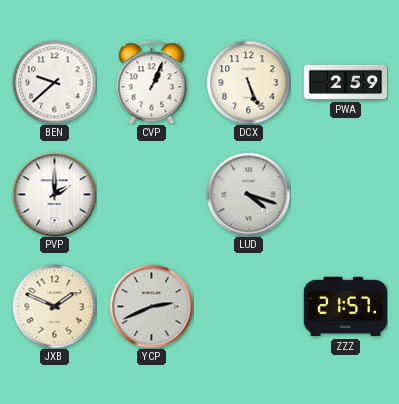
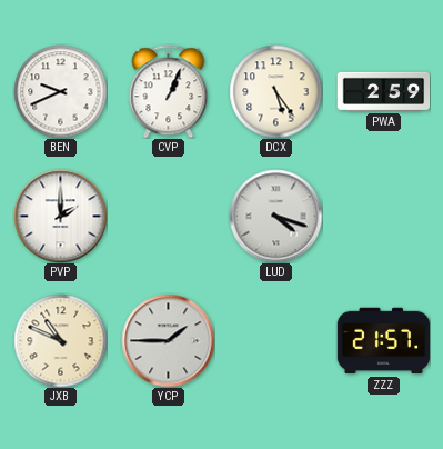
BEN: 9:38 -> 9:41 (60, 91)
DCX: 5:26 -> 5:24 (275, 91)
JXB: 1:49 -> 10:49 (60, 340)
YCP: 2:41 -> 1:45 (168, 340)
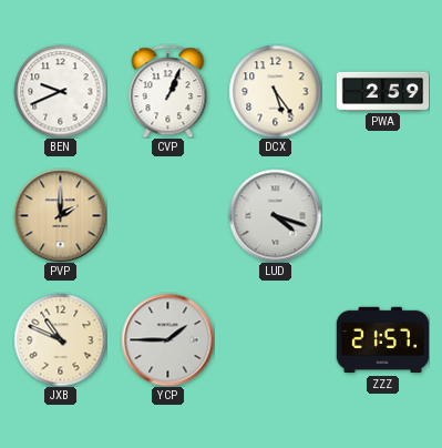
PVP dial: white -> champagne (60, 215)
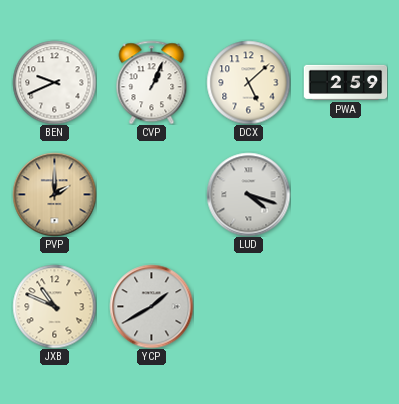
DCX: 5:24 -> 5:08 (248, 82)
YCP: 1:45 -> 1:40 (151, 306)
ZZZ: 21:57 -> none (382, 340)
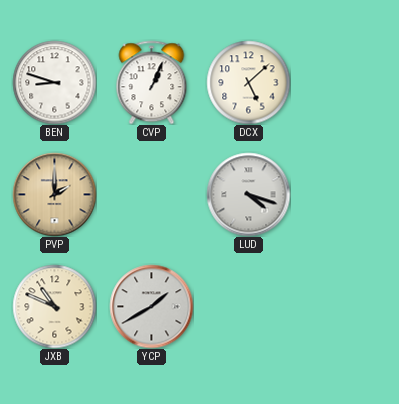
BEN: 9:41 -> 8:48 (54, 82)
PWA: 2:59 -> none (345, 82)
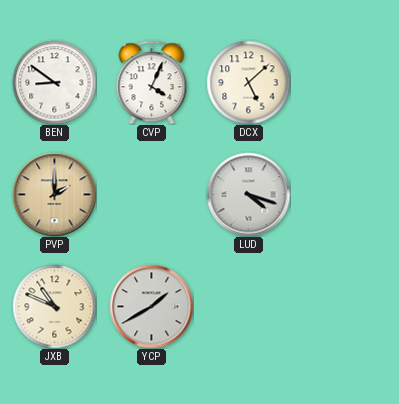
BEN: 8:48 -> 8:51 (54, 82)
CVP: 1:04 -> 4:04 (152, 82)
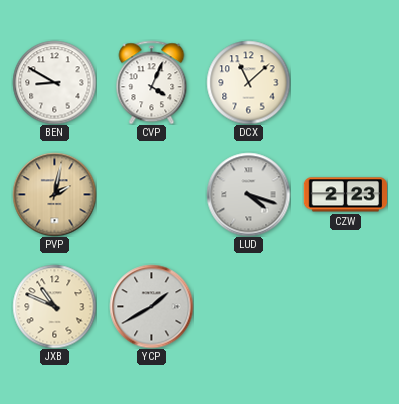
BEN: 8:51 -> 8:50 (54, 82)
DCX: 5:08 -> 11:08 (248, 82)
PVP: 2:00 -> 2:02 (54, 194)
CZW: none -> 2:23 (345, 195)
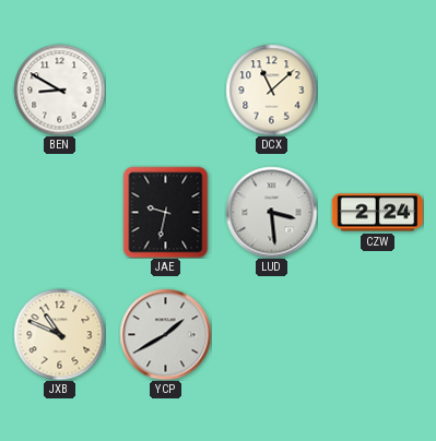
CVP: 4:04 -> none (152, 82)
PVP: 2:02 -> none (54, 194)
JAE: none -> 9:32 (166, 212)
LUD: 4:18 -> 3:29 (271, 212)
CZW: 2:23 -> 2:24 (377, 213)
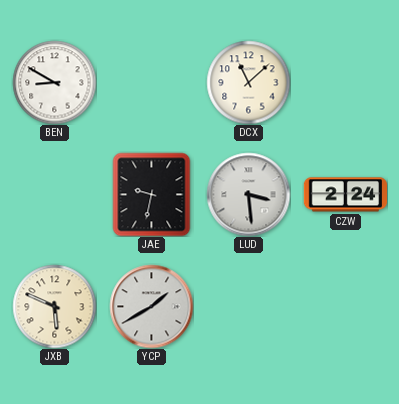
JXB: 10:49 -> 5:49 (54, 306)
